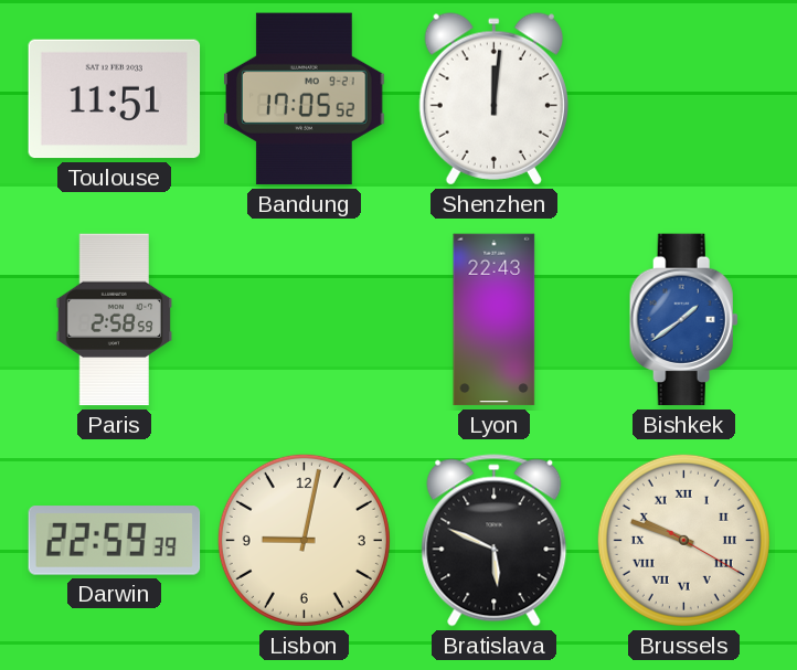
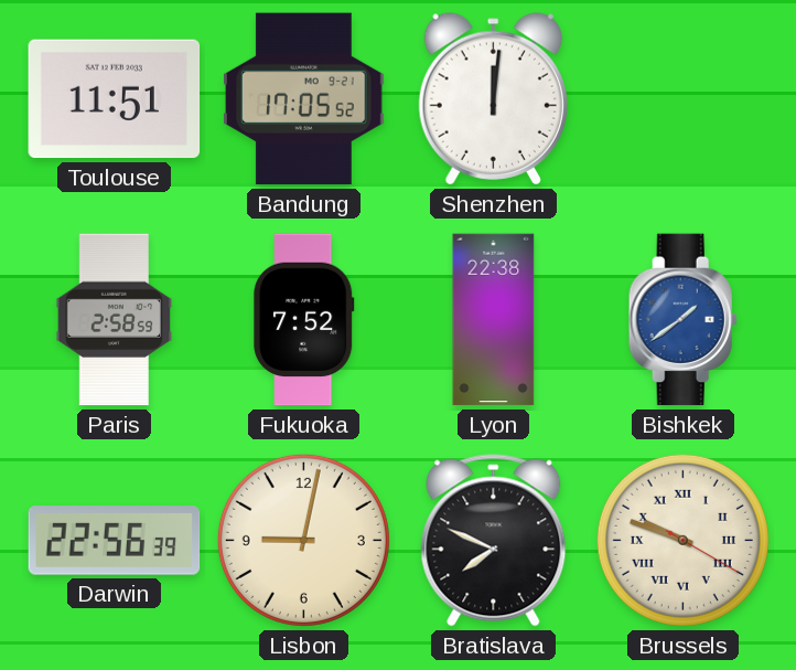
Fukuoka: none -> 7:52 (304, 320)
Lyon: 22:43 -> 22:38 (494, 320)
Darwin: 22:59 -> 22:56 (115, 541)
Bratislava: 5:49 -> 7:49 (494, 541)
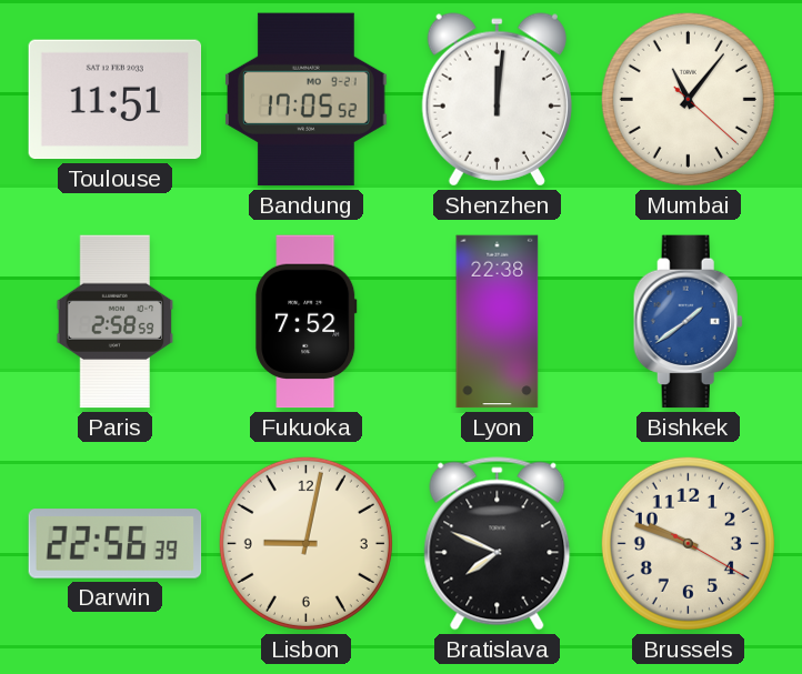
Mumbai: none -> 11:06 (688, 99)
Brussels numerals: Roman -> Arabic (688, 543)
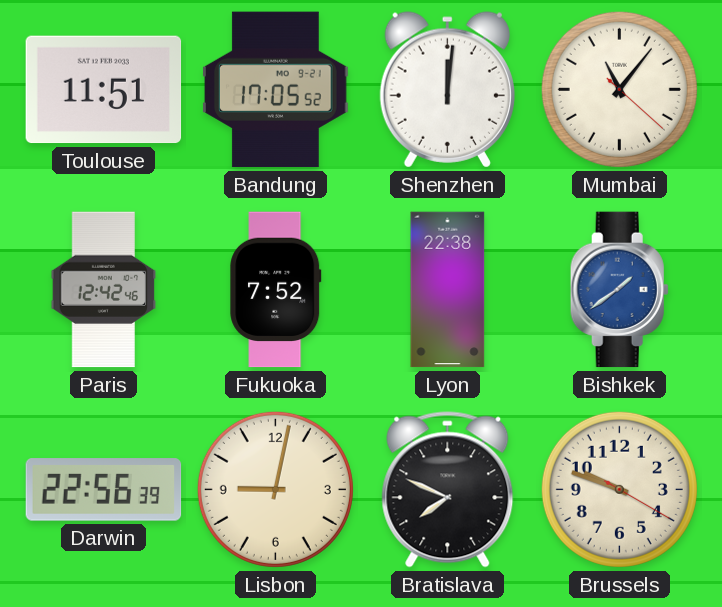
Paris: 2:58 -> 12:42 (104, 290)
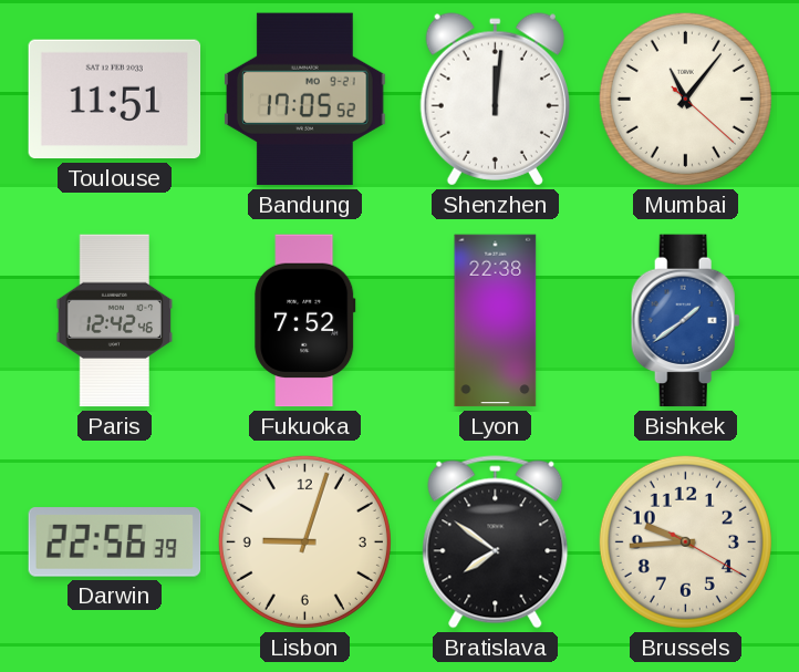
Lisbon: 9:02 -> 9:03 (304, 541)
Bratislava: 7:49 -> 7:51 (496, 542)
Brussels: 9:48 -> 9:44 (685, 541)
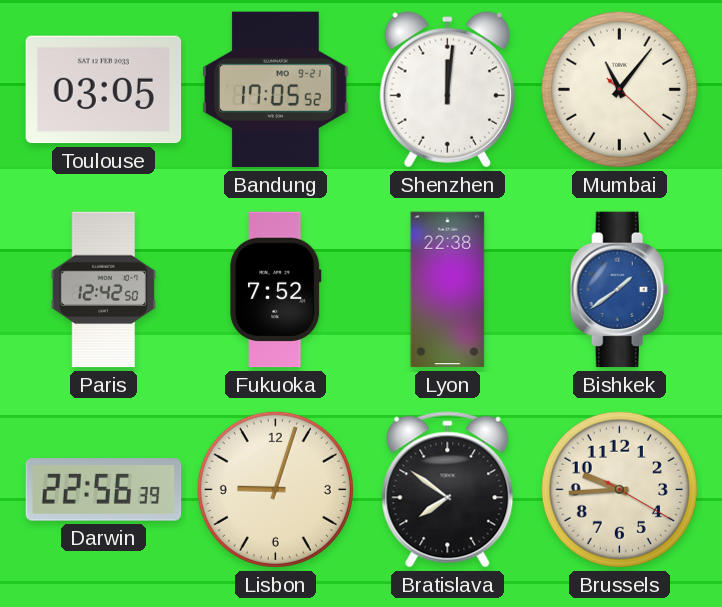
Toulouse: 11:51 -> 03:05 (104, 90)
Paris: 12:42:46 -> 12:42:50 (104, 290)
